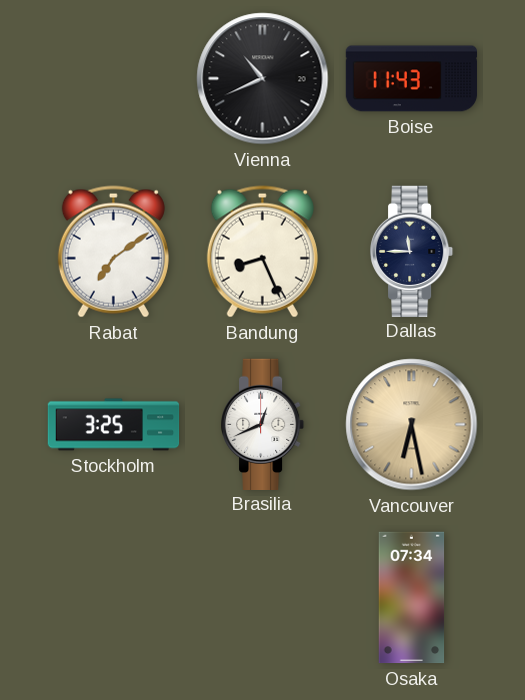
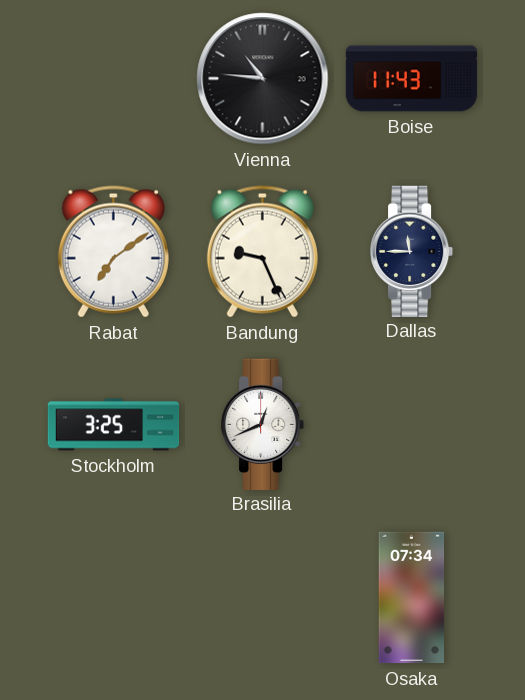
Vienna: 10:41 -> 10:46 (263, 79)
Bandung: 8:26 -> 9:26 (262, 252)
Vancouver: 6:28 -> none (412, 425)
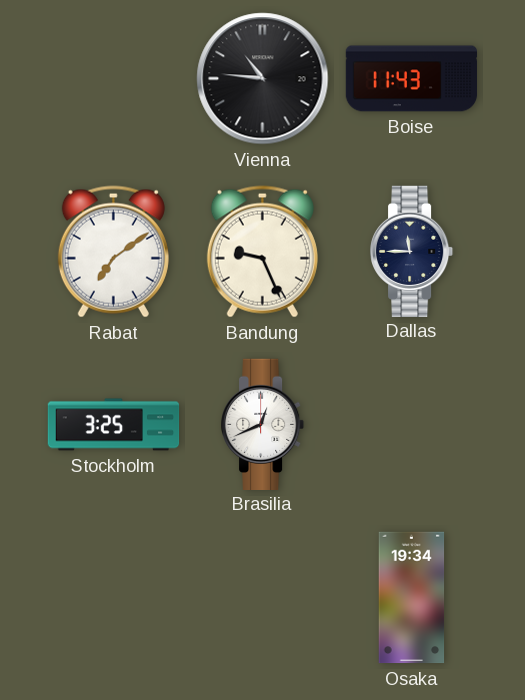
Osaka: 07:34 -> 19:34 (412, 598)
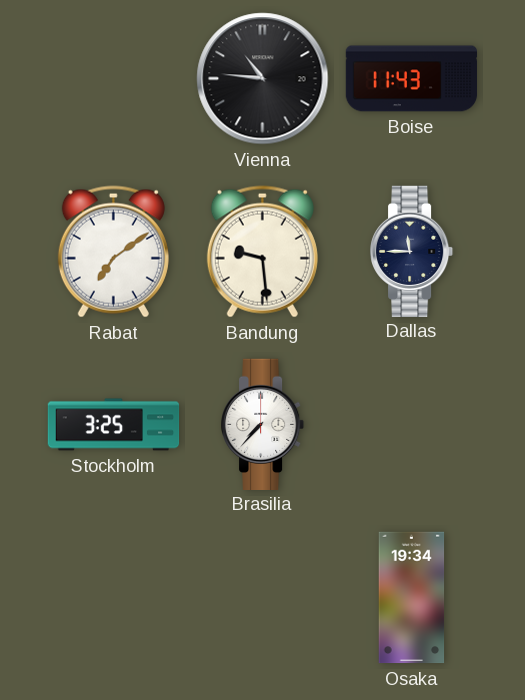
Bandung: 9:26 -> 9:29 (262, 252)
Brasilia: 12:41 -> 7:37 (264, 424)
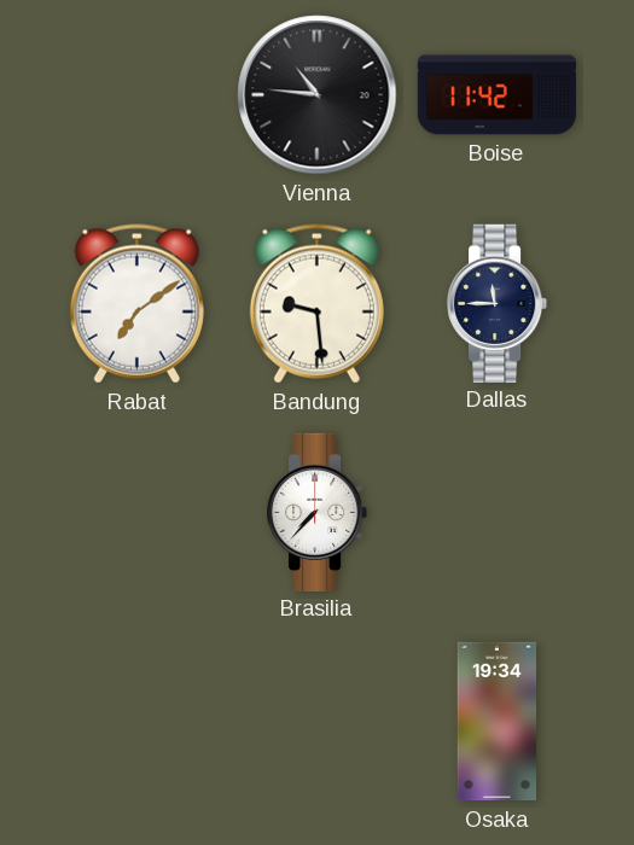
Boise: 11:43 -> 11:42 (498, 95)
Stockholm: 3:25 -> none (114, 425)
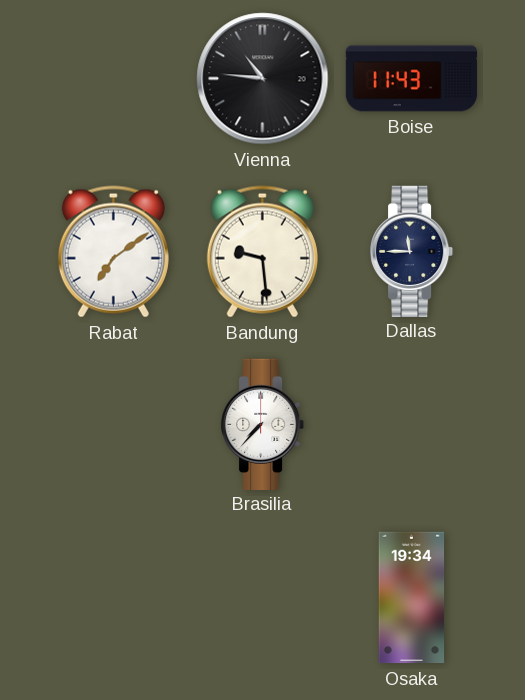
Boise: 11:42 -> 11:43 (412, 79)
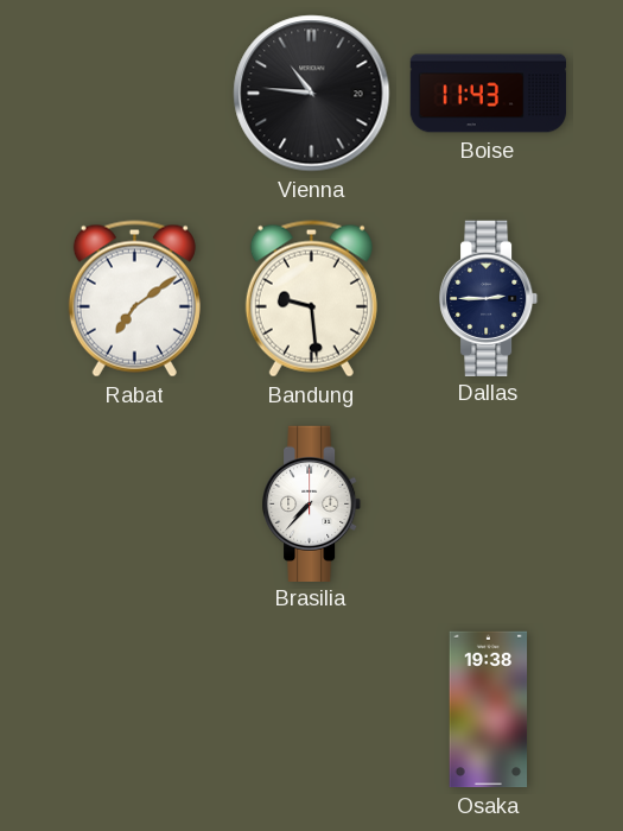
Dallas: 11:45 -> 2:45 (490, 298)
Osaka: 19:34 -> 19:38 (489, 710)
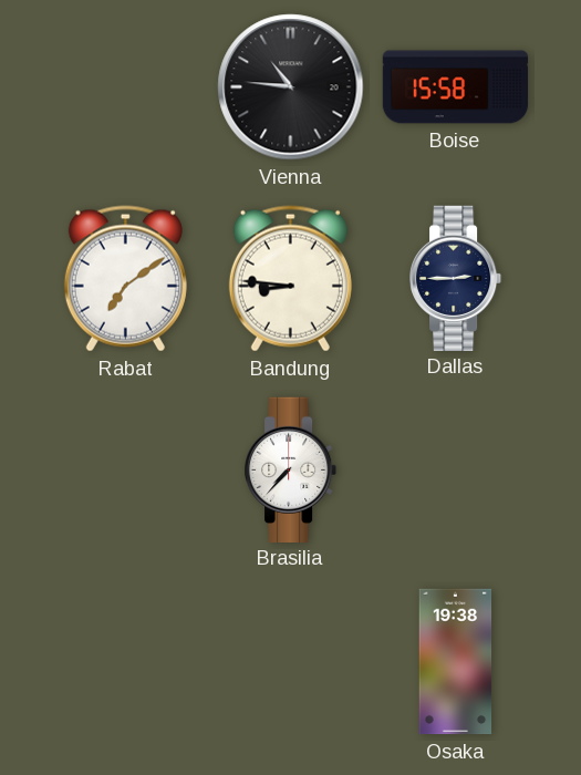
Boise: 11:43 -> 15:58 (456, 87)
Bandung: 9:29 -> 8:46 (290, 279)
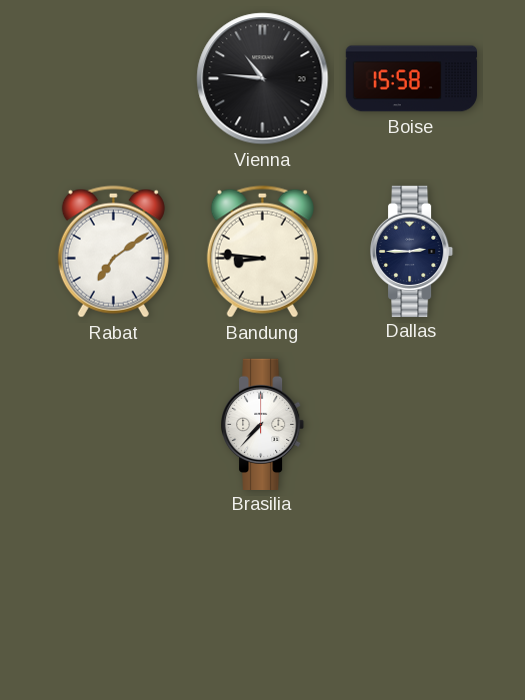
Osaka: 19:38 -> none (456, 662)
